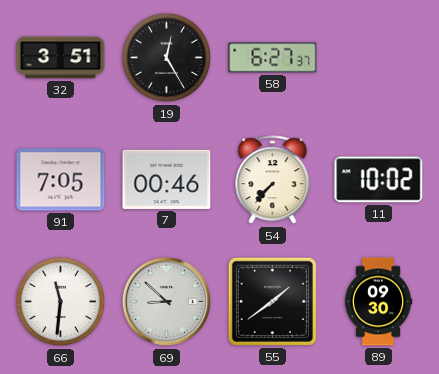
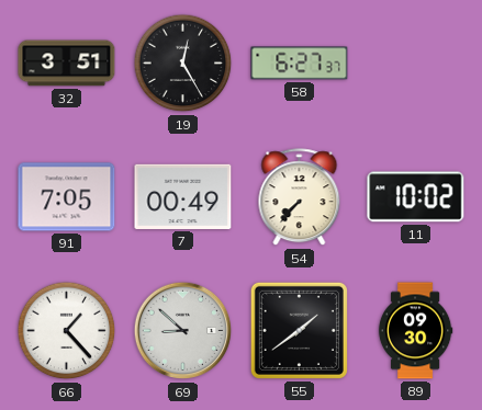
7: 00:46 -> 00:49 (183, 196)
66: 11:31 -> 1:23 (67, 331)
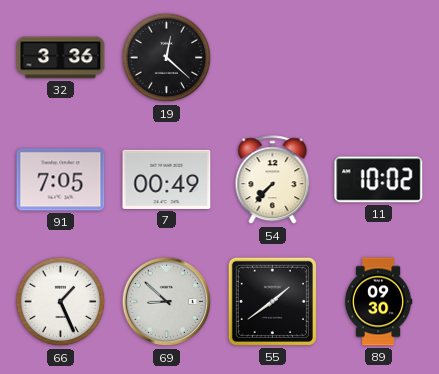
32: 3:51 -> 3:36 (61, 58)
19: 12:25 -> 12:22 (167, 58)
58: 6:27 -> none (300, 64)
66: 1:23 -> 1:26 (61, 302)
